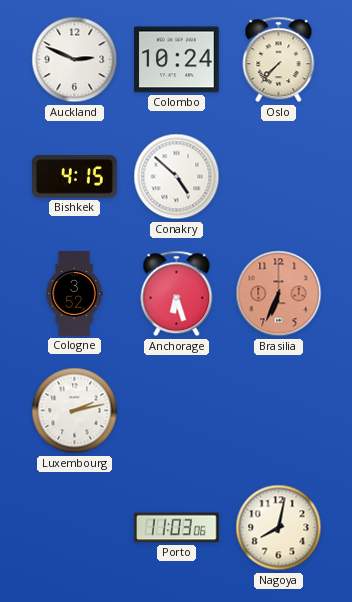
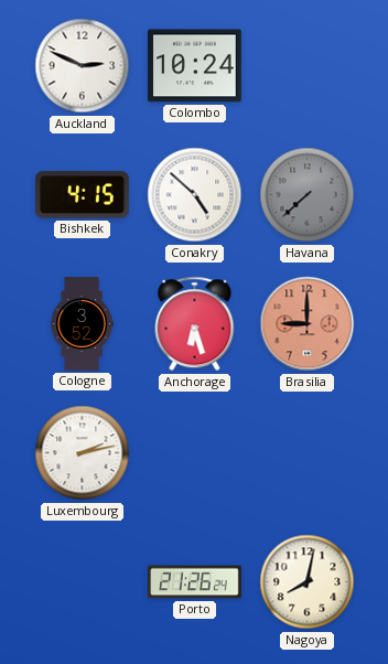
Oslo: 7:37 -> none (279, 60)
Havana: none -> 7:38 (308, 195)
Brasilia: 6:34 -> 9:00 (308, 324)
Porto: 11:03 -> 21:26 (195, 582)
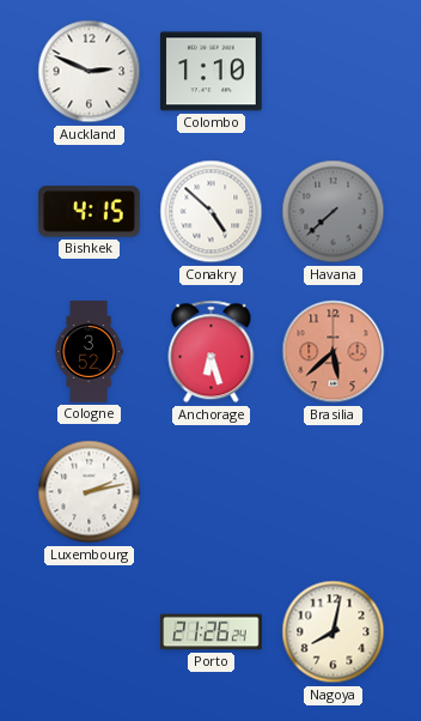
Colombo: 10:24 -> 1:10 (212, 72)
Brasilia: 9:00 -> 5:38 (334, 352)
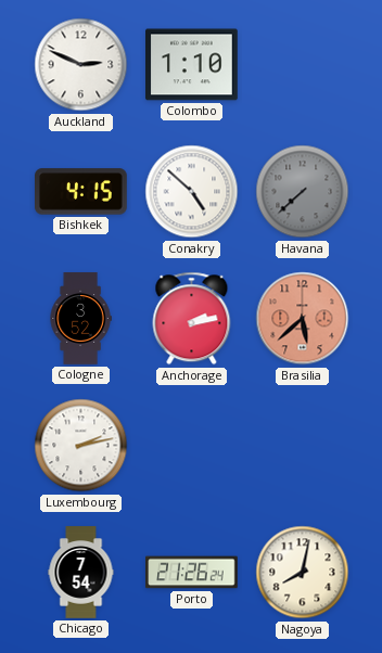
Anchorage: 6:27 -> 2:13 (192, 319)
Chicago: none -> 7:54 (81, 573)
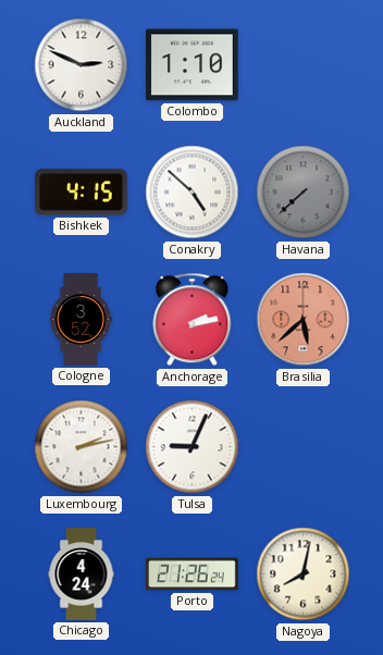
Tulsa: none -> 9:04 (193, 447)
Chicago: 7:54 -> 4:24 (82, 574)
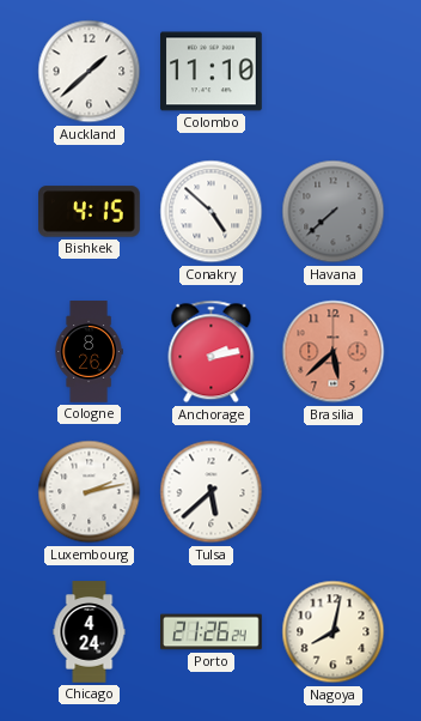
Auckland: 2:49 -> 1:38 (90, 72)
Colombo: 1:10 -> 11:10 (212, 72)
Cologne: 3:52 -> 8:26 (89, 352)
Tulsa: 9:04 -> 5:38 (212, 492)
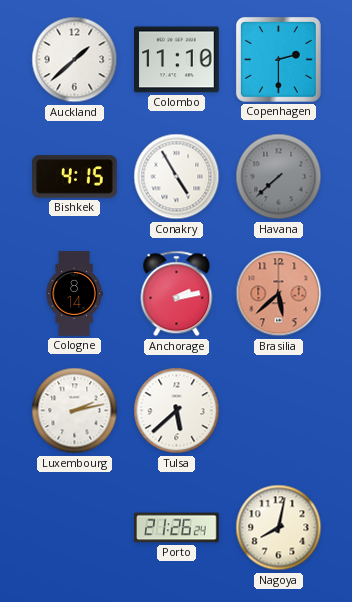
Copenhagen: none -> 2:30 (278, 59)
Conakry: 4:52 -> 4:55 (177, 177)
Cologne: 8:26 -> 8:14 (74, 294)
Chicago: 4:24 -> none (90, 632)
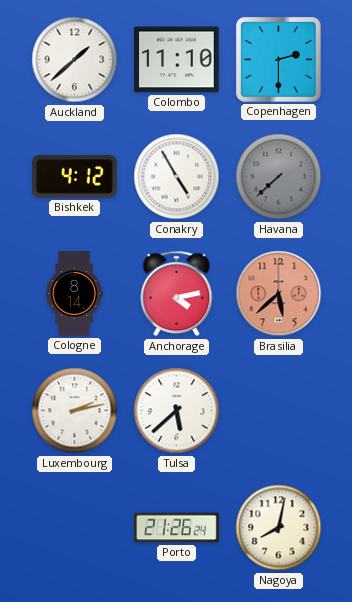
Bishkek: 4:15 -> 4:12 (75, 177)
Anchorage: 2:13 -> 4:13 (177, 294)
